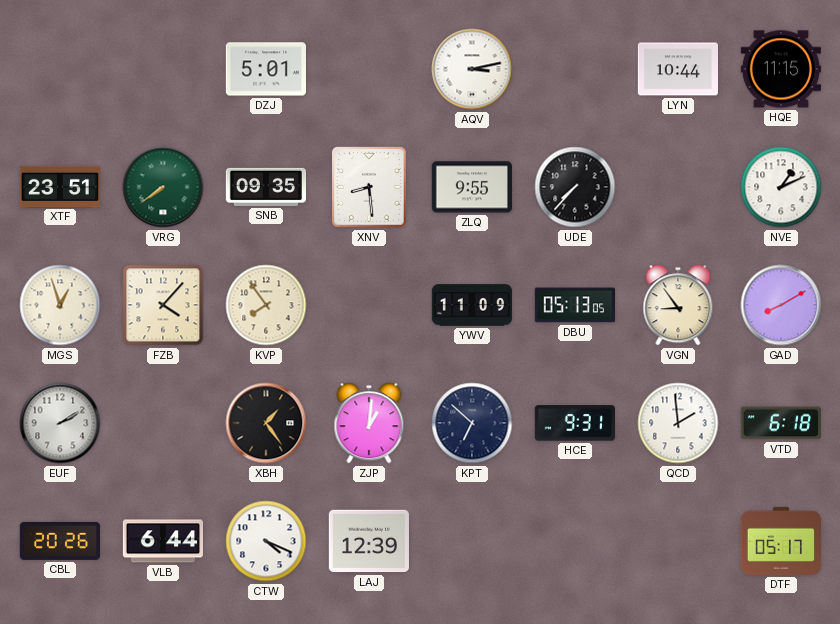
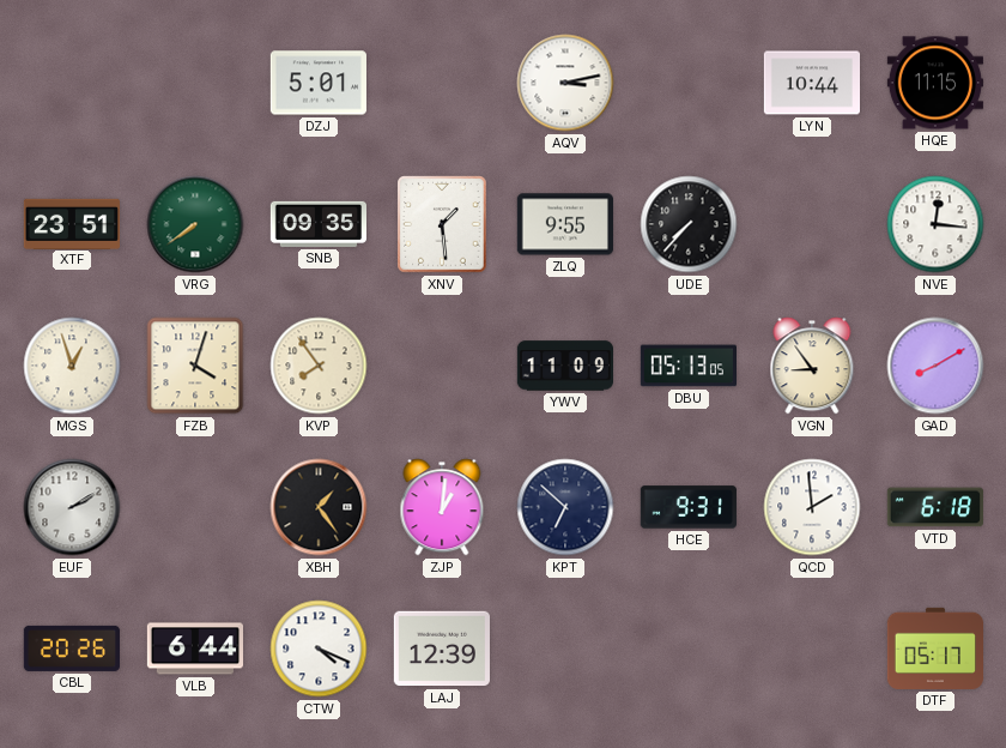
XNV: 8:29 -> 1:29 (442, 224)
NVE: 1:11 -> 12:16 (935, 224)
FZB: 4:07 -> 4:03 (195, 366)
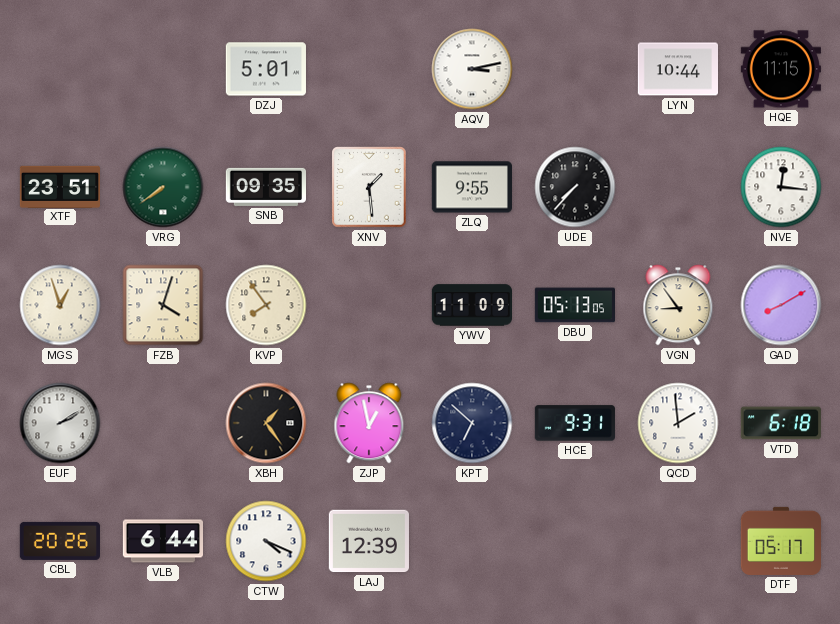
ZJP: 1:01 -> 12:58 (369, 423)
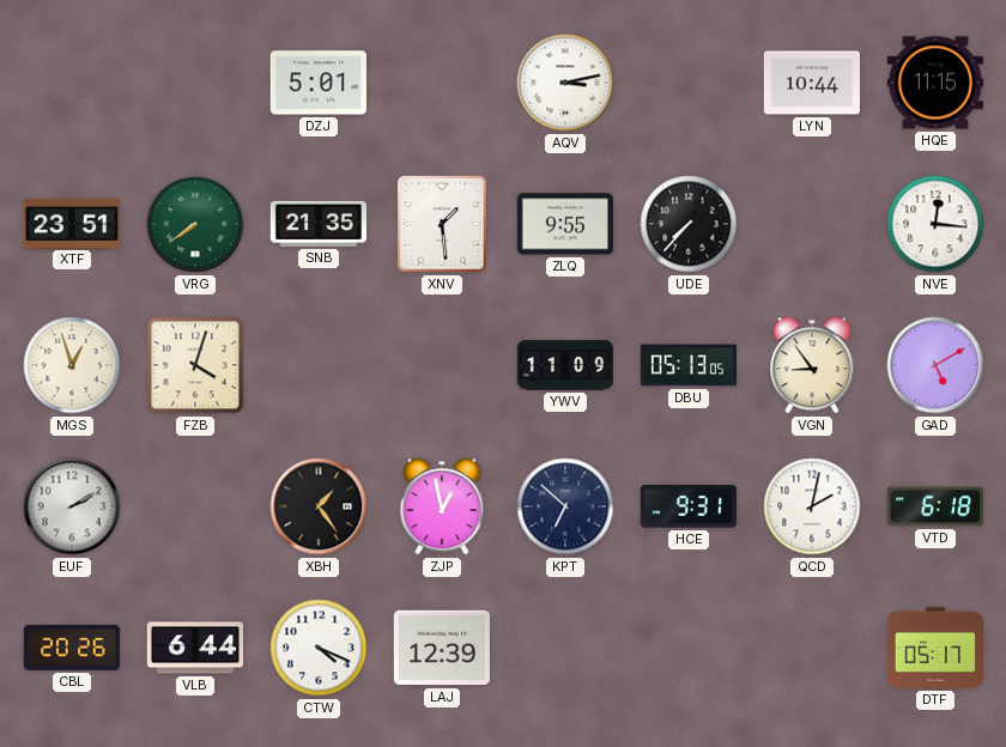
SNB: 09:35 -> 21:35 (317, 224)
KVP: 7:54 -> none (266, 305)
GAD: 8:10 -> 5:10 (935, 365)
QCD: 1:59 -> 2:02 (812, 506)
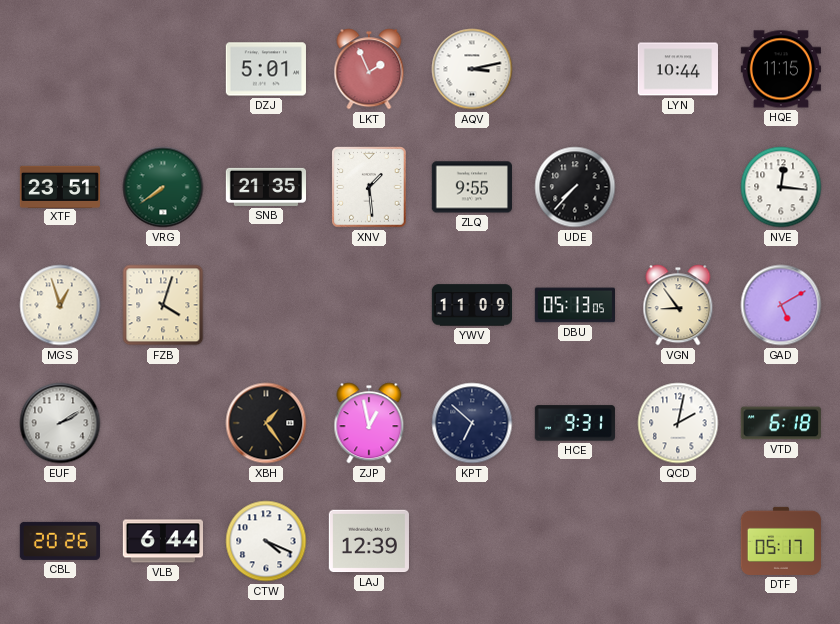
LKT: none -> 1:56 (369, 69)
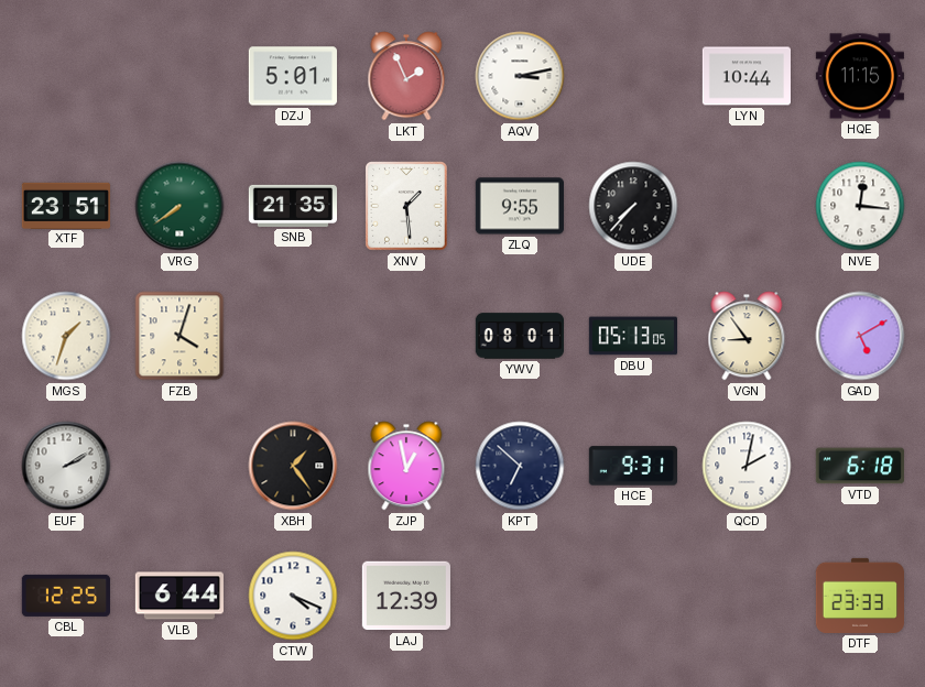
MGS: 12:57 -> 1:33 (66, 336)
YWV: 11:09 -> 08:01 (519, 336)
CBL: 20:26 -> 12:25 (65, 596)
DTF: 05:17 -> 23:33 (859, 596)
